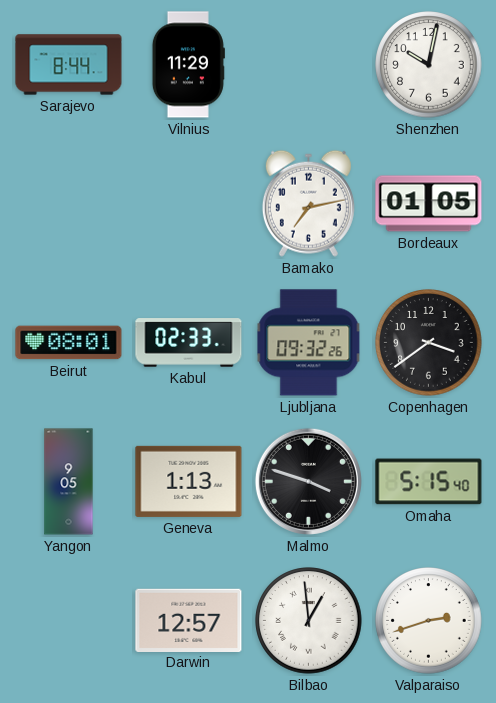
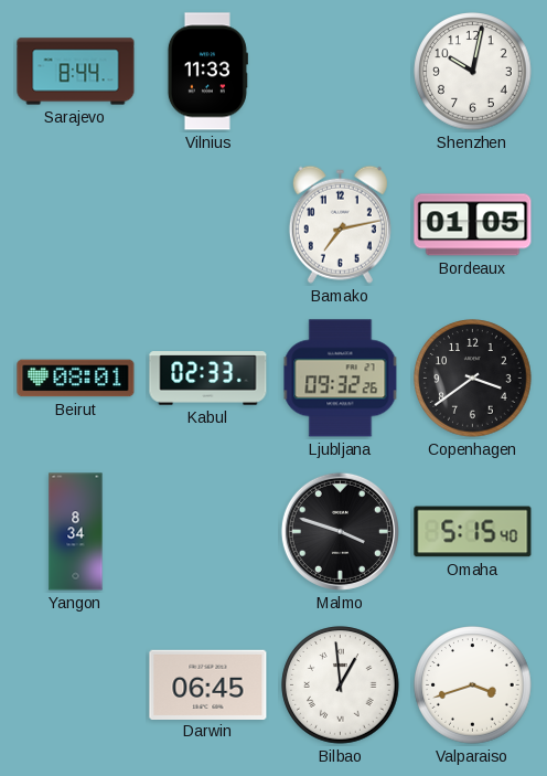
Vilnius: 11:29 -> 11:33 (207, 72)
Yangon: 9:05 -> 8:34 (76, 532)
Geneva: 1:13 -> none (189, 481)
Darwin: 12:57 -> 06:45 (208, 684)
Valparaiso: 2:42 -> 3:42 (473, 685)
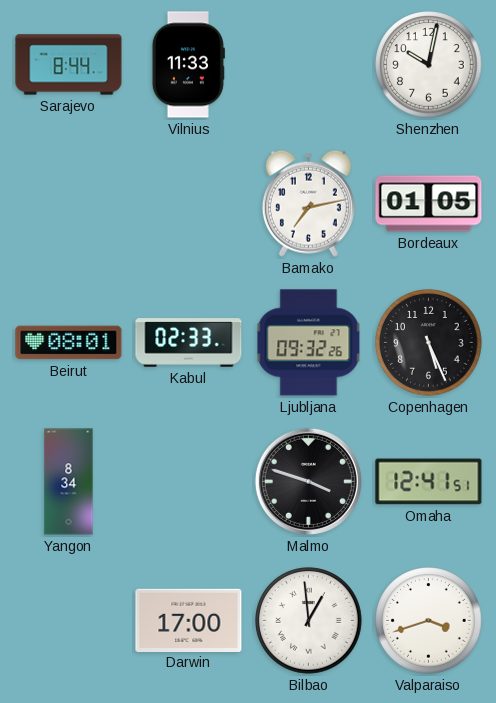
Copenhagen: 3:39 -> 5:26 (429, 343)
Omaha: 5:15 -> 12:41 (429, 482)
Darwin: 06:45 -> 17:00 (189, 620)
